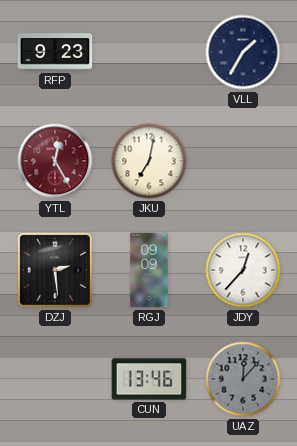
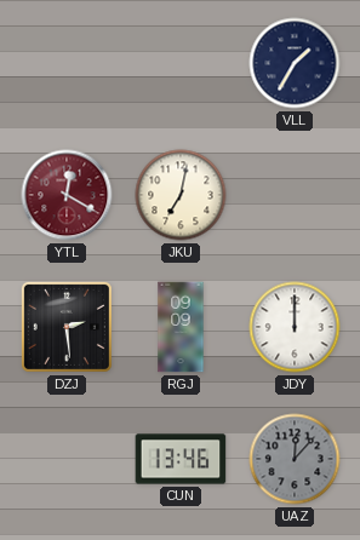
RFP: 9:23 -> none (55, 52)
YTL: 12:25 -> 12:20 (67, 195)
JDY: 12:37 -> 12:00 (295, 327)
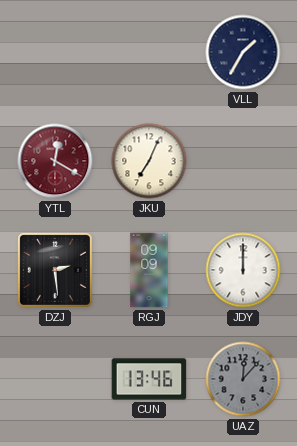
JKU: 7:02 -> 7:04 (149, 161)
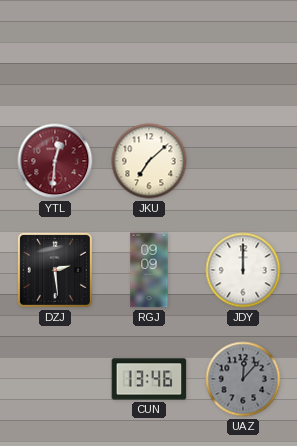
VLL: 1:35 -> none (243, 52)
YTL: 12:20 -> 12:31 (55, 161)
JKU: 7:04 -> 7:08 (149, 161)
